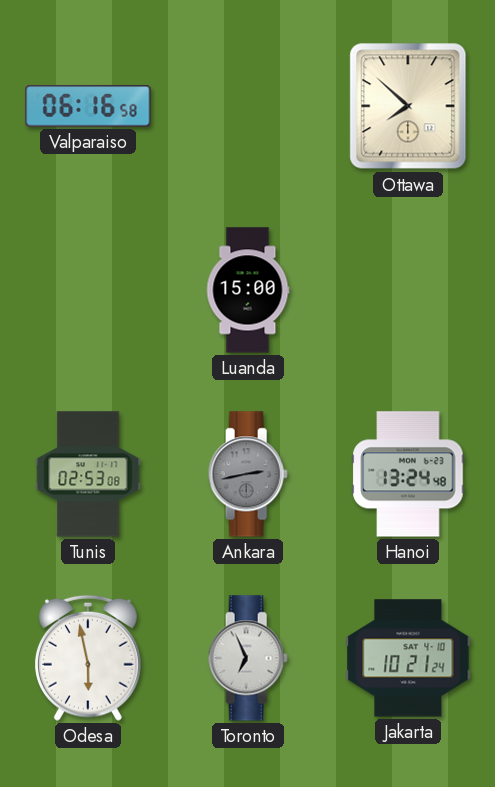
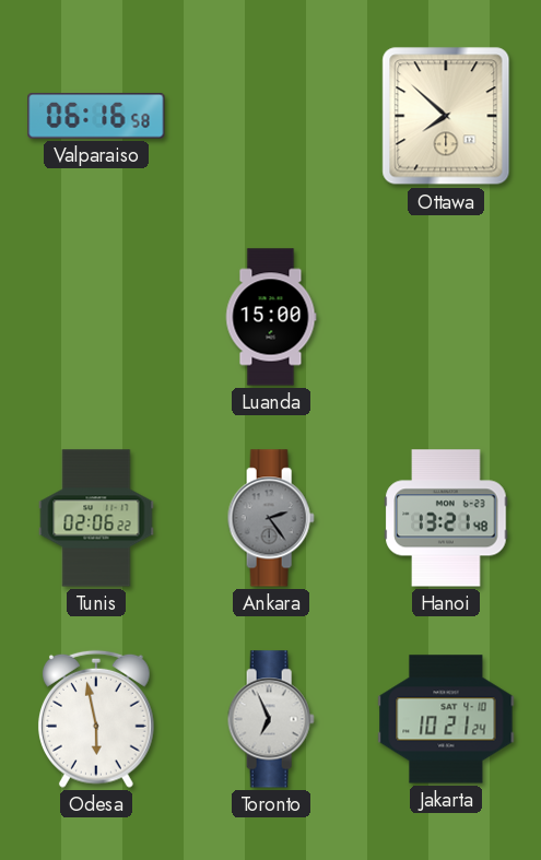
Tunis: 02:53 -> 02:06 (96, 518)
Ankara: 2:43 -> 2:24 (271, 518)
Hanoi: 13:24 -> 13:21 (446, 518)
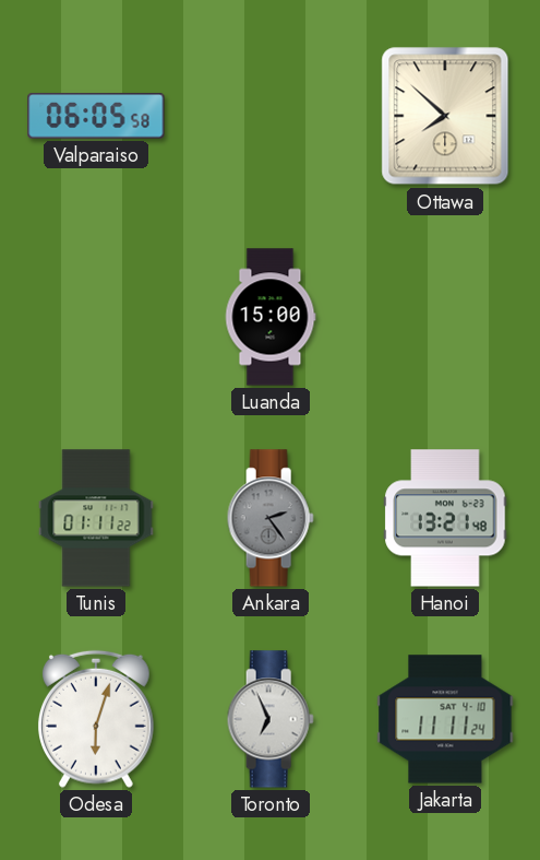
Valparaiso: 06:16 -> 06:05 (96, 116)
Tunis: 02:06 -> 01:11 (96, 518)
Odesa: 5:58 -> 6:03 (96, 719)
Jakarta: 10:21 -> 11:11 (445, 719)
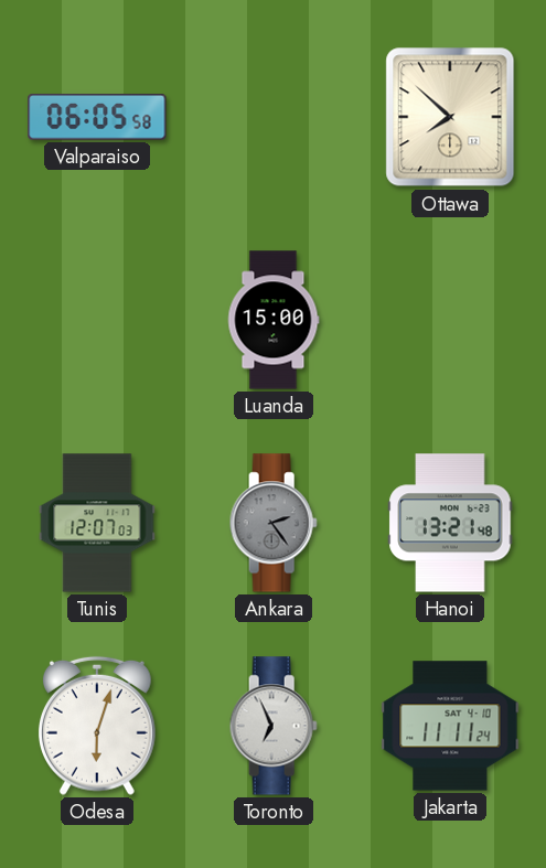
Tunis: 01:11 -> 12:07 (97, 523)
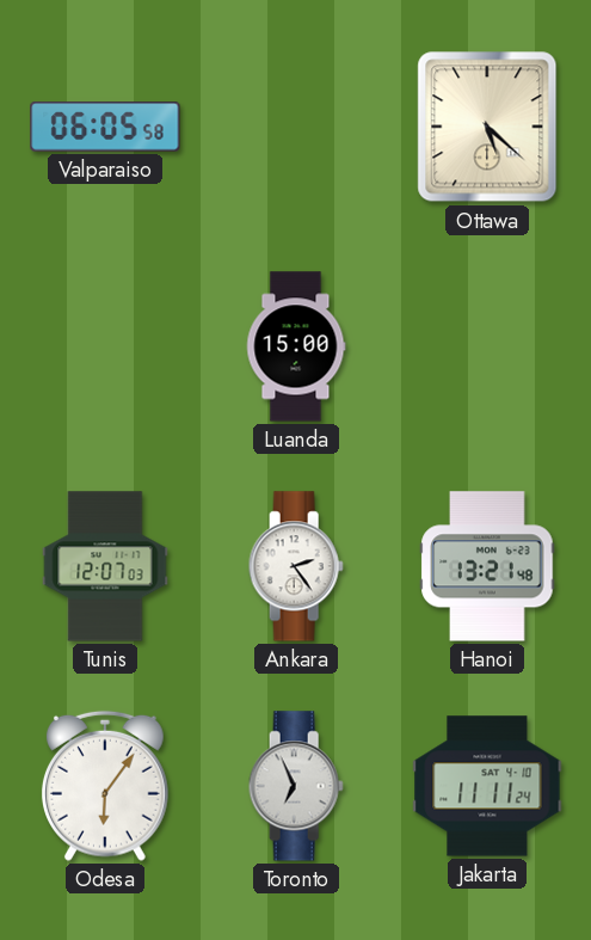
Ottawa: 7:52 -> 5:22 (487, 127)
Ankara dial: grey -> white (296, 566)
Odesa: 6:03 -> 6:06 (105, 786)
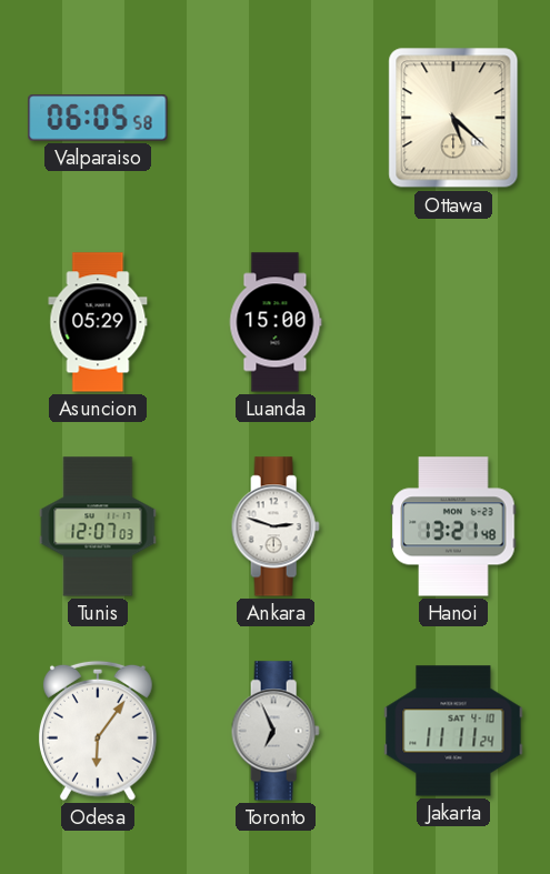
Asuncion: none -> 05:29 (98, 322)
Ankara: 2:24 -> 2:48 (276, 526)
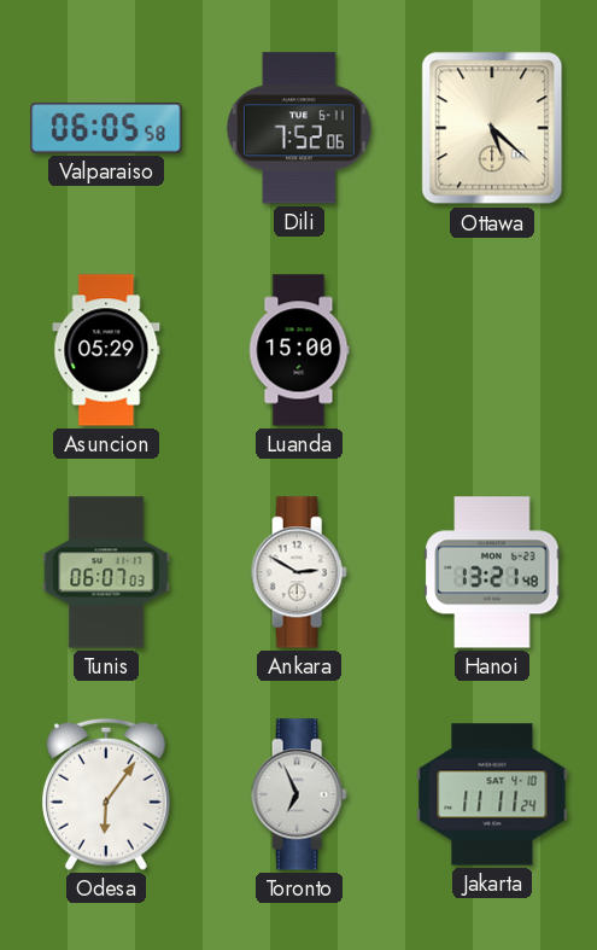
Dili: none -> 7:52 (299, 128)
Tunis: 12:07 -> 06:07 (106, 572)
Ankara: 2:48 -> 2:50 (299, 572)
